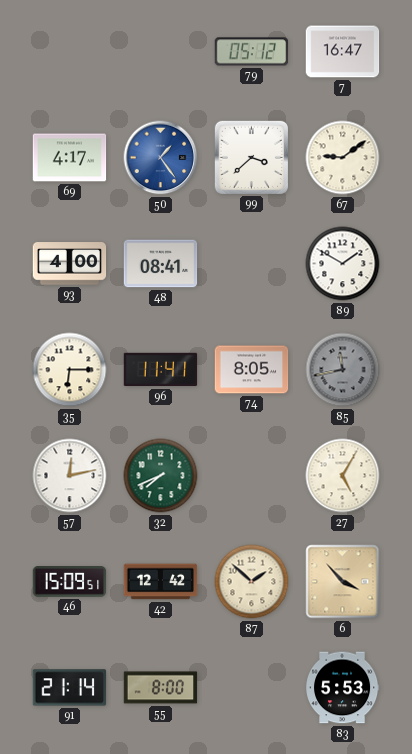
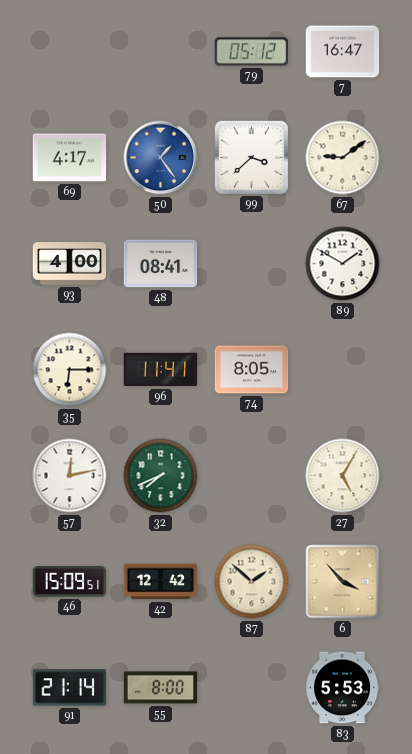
85: 11:43 -> none (343, 370)
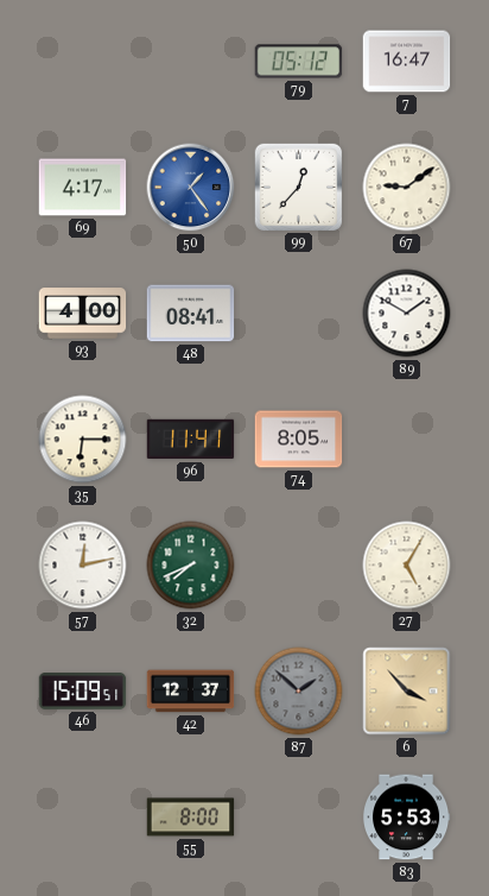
99: 3:38 -> 12:37 (298, 187)
42: 12:42 -> 12:37 (191, 692)
87 dial: cream -> grey (299, 692)
91: 21:14 -> none (70, 688)
